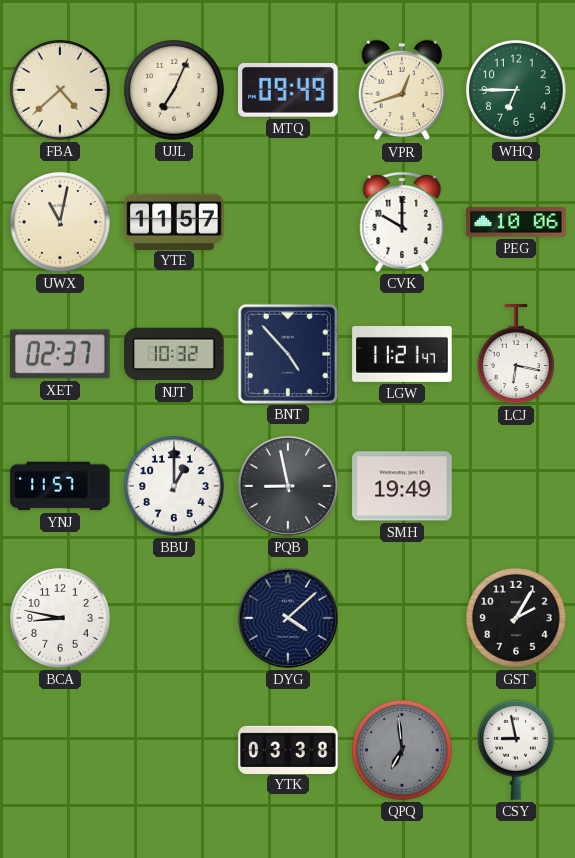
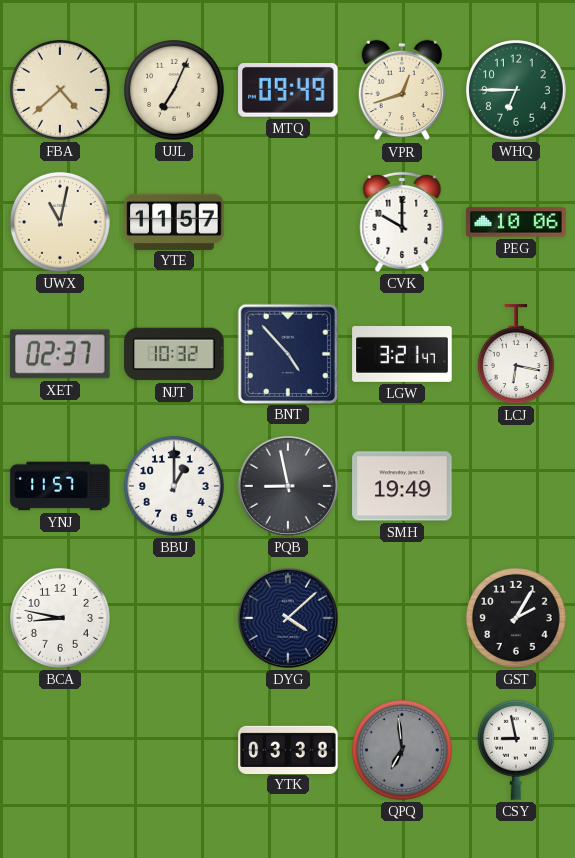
LGW: 11:21 -> 3:21 (402, 355)
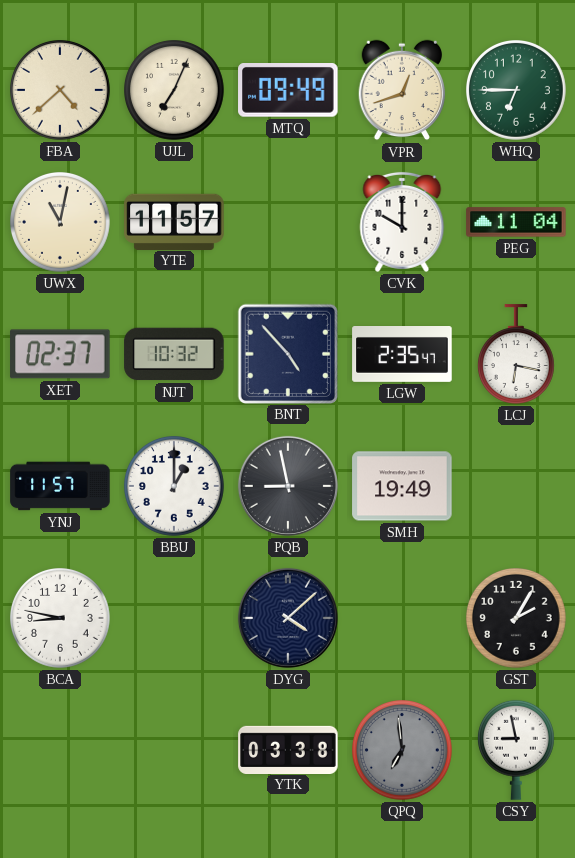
PEG: 10:06 -> 11:04 (516, 222)
LGW: 3:21 -> 2:35 (402, 355)
